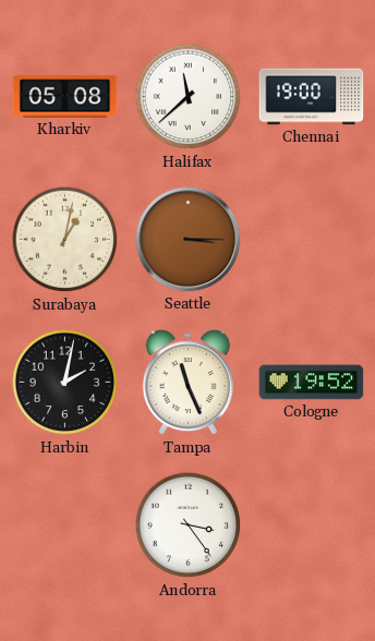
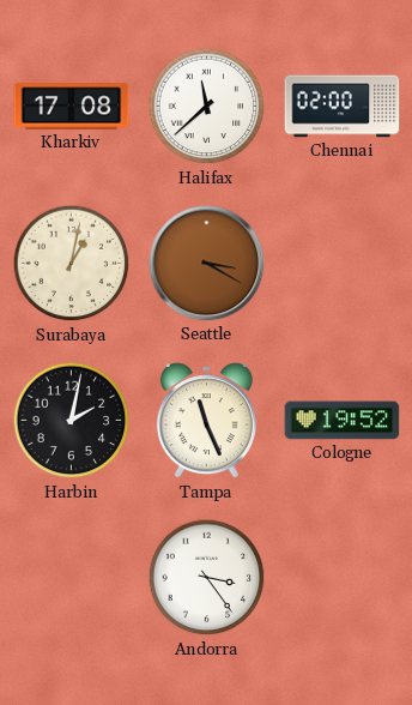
Kharkiv: 05:08 -> 17:08 (72, 107)
Chennai: 19:00 -> 02:00 (343, 107)
Seattle: 3:15 -> 3:20 (207, 264)
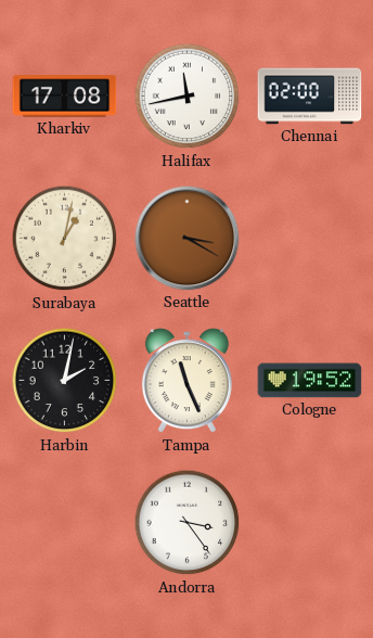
Halifax: 11:38 -> 11:43 (188, 97)
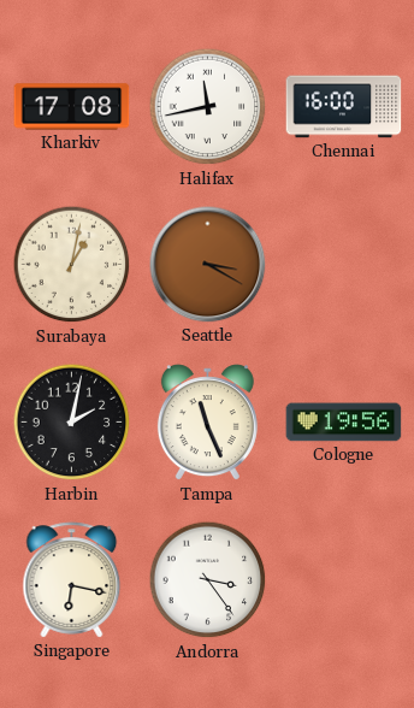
Chennai: 02:00 -> 16:00 (344, 107)
Cologne: 19:52 -> 19:56 (344, 423)
Singapore: none -> 6:17 (72, 580)
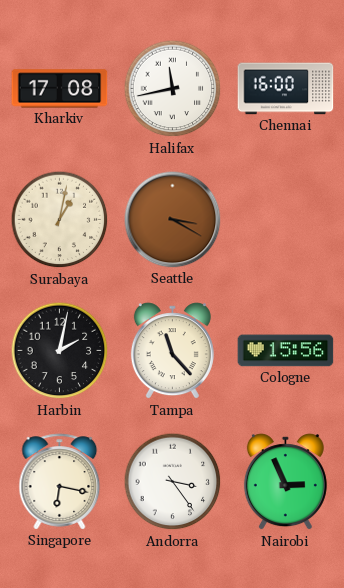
Tampa: 11:26 -> 11:23 (172, 351)
Cologne: 19:56 -> 15:56 (286, 351)
Nairobi: none -> 2:56 (285, 482)
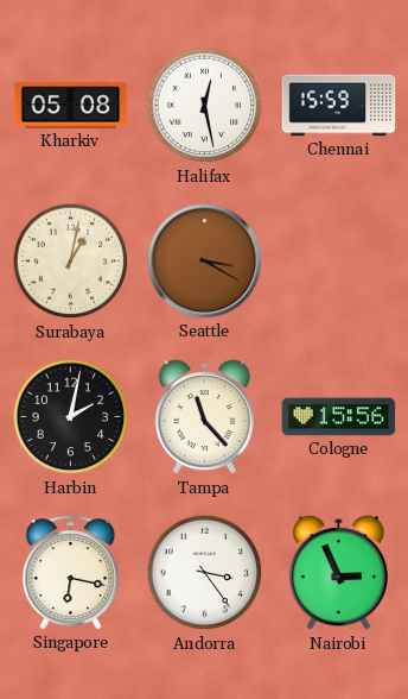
Kharkiv: 17:08 -> 05:08 (71, 106)
Halifax: 11:43 -> 12:28 (205, 106)
Chennai: 16:00 -> 15:59 (339, 106)
